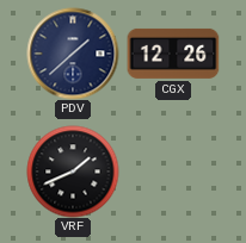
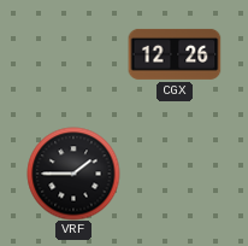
PDV: 1:38 -> none (73, 54)
VRF: 1:41 -> 1:45 (73, 174)
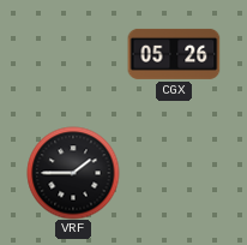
CGX: 12:26 -> 05:26 (174, 54)
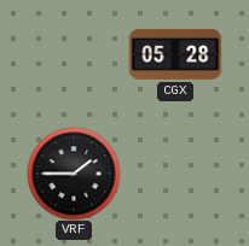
CGX: 05:26 -> 05:28 (175, 54)
